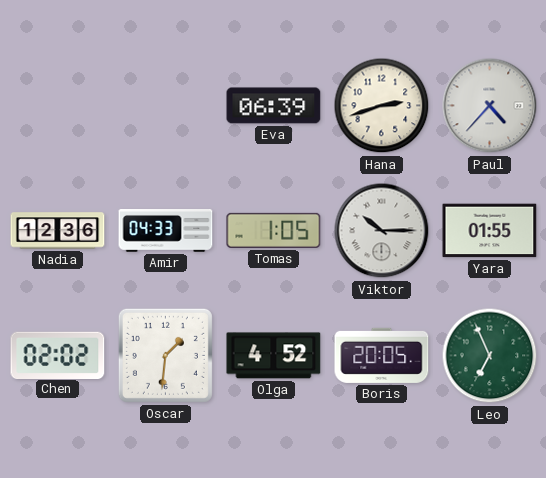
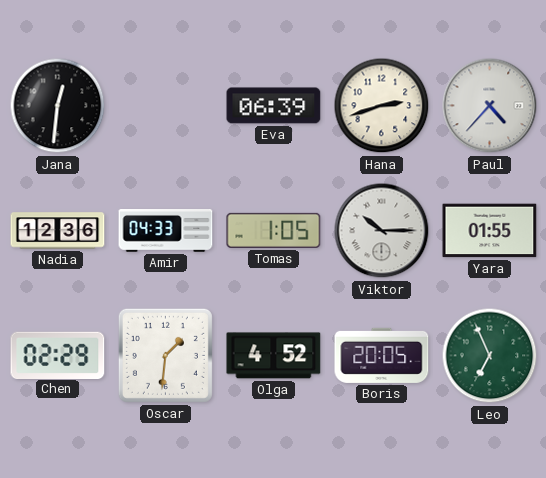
Jana: none -> 12:31 (58, 106)
Chen: 02:02 -> 02:29 (58, 355)
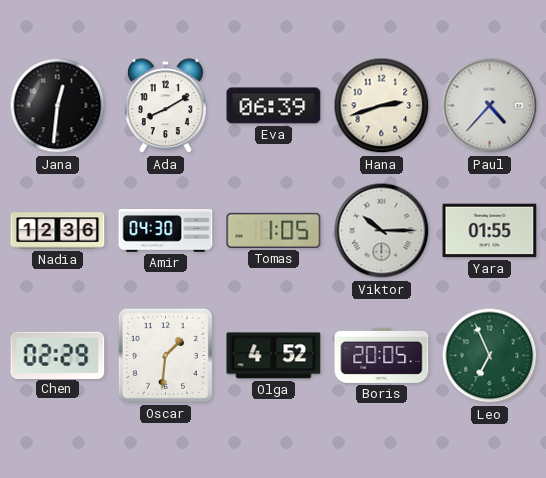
Ada: none -> 8:10 (165, 106)
Amir: 04:33 -> 04:30 (166, 231)
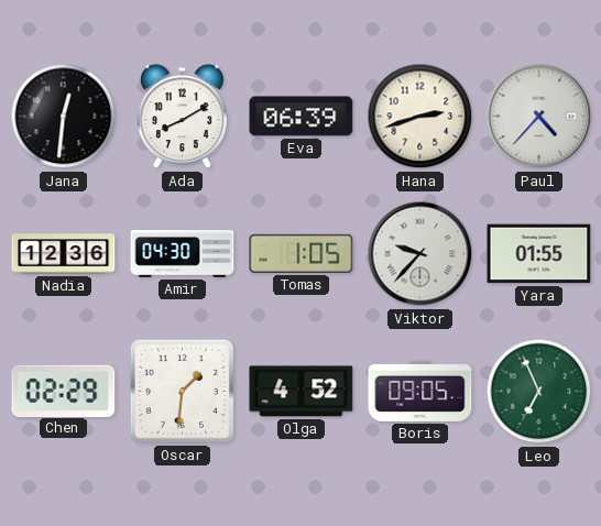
Viktor: 10:15 -> 9:37 (420, 254)
Boris: 20:05 -> 09:05 (420, 391)
